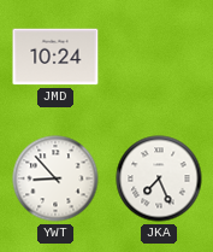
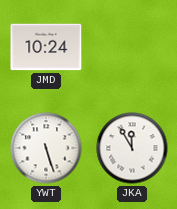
YWT: 8:53 -> 5:27 (46, 148)
JKA: 7:26 -> 11:55 (132, 148)
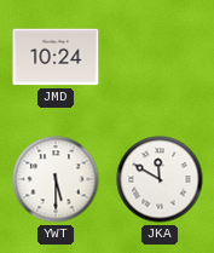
YWT: 5:27 -> 5:30 (56, 179)
JKA: 11:55 -> 11:50 (160, 179)
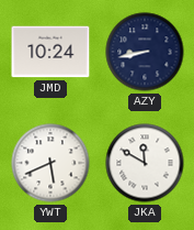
AZY: none -> 8:43 (145, 52)
YWT: 5:30 -> 5:41 (50, 163)
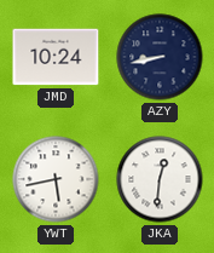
YWT: 5:41 -> 5:43 (56, 179)
JKA: 11:50 -> 12:31 (160, 179)
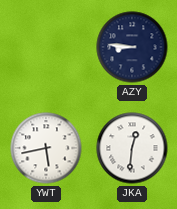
JMD: 10:24 -> none (56, 57)
AZY: 8:43 -> 8:46 (132, 47)
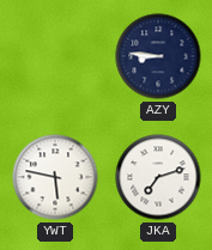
YWT: 5:43 -> 5:47 (55, 177)
JKA: 12:31 -> 7:12 (158, 177)
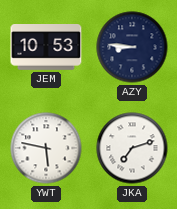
JEM: none -> 10:53 (46, 48)
